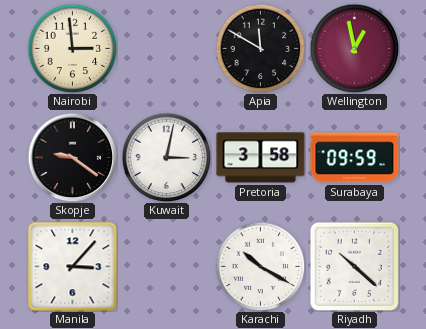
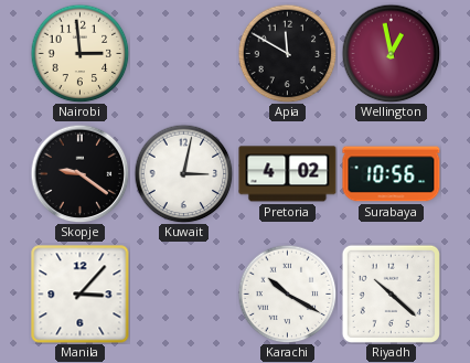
Pretoria: 3:58 -> 4:02 (288, 174)
Surabaya: 09:59 -> 10:56 (392, 174)
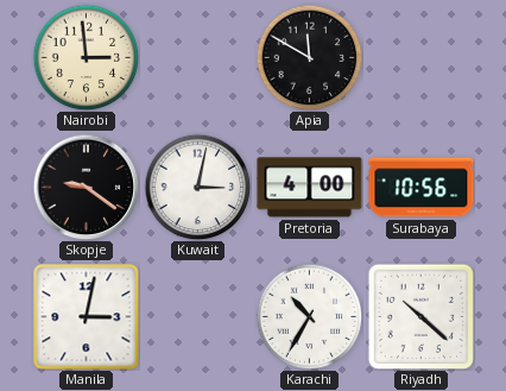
Wellington: 12:58 -> none (391, 53)
Pretoria: 4:02 -> 4:00 (310, 188)
Manila: 3:07 -> 3:02 (87, 317)
Karachi: 10:20 -> 10:35 (309, 316)
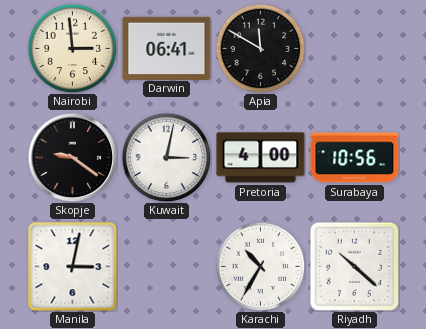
Darwin: none -> 06:41 (167, 48)
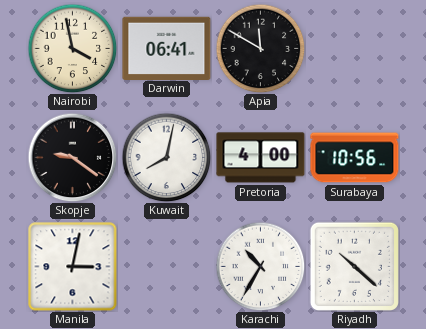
Nairobi: 2:59 -> 3:58 (72, 48)
Kuwait: 3:02 -> 8:02 (166, 157)
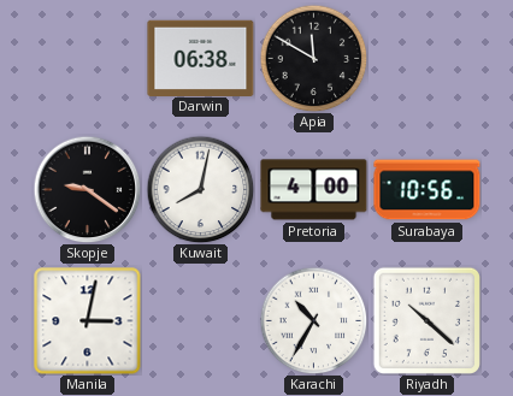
Nairobi: 3:58 -> none (72, 48)
Darwin: 06:41 -> 06:38 (201, 58)
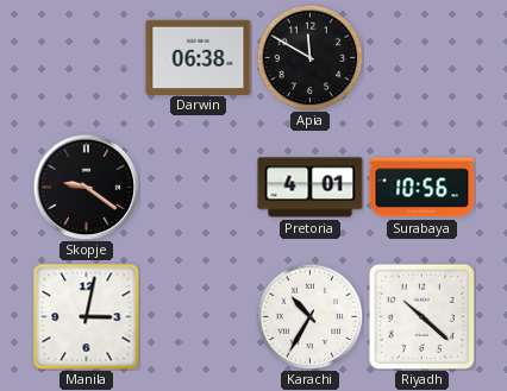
Kuwait: 8:02 -> none (200, 189)
Pretoria: 4:00 -> 4:01 (311, 188)
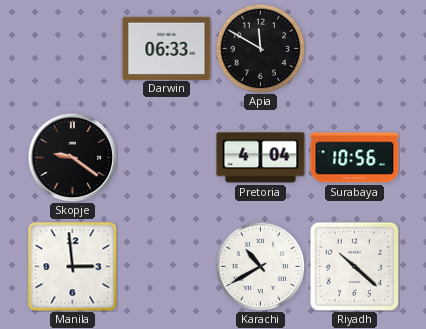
Darwin: 06:38 -> 06:33 (167, 48)
Pretoria: 4:01 -> 4:04 (261, 158)
Manila: 3:02 -> 2:59 (73, 267)
Karachi: 10:35 -> 10:40 (260, 266)
